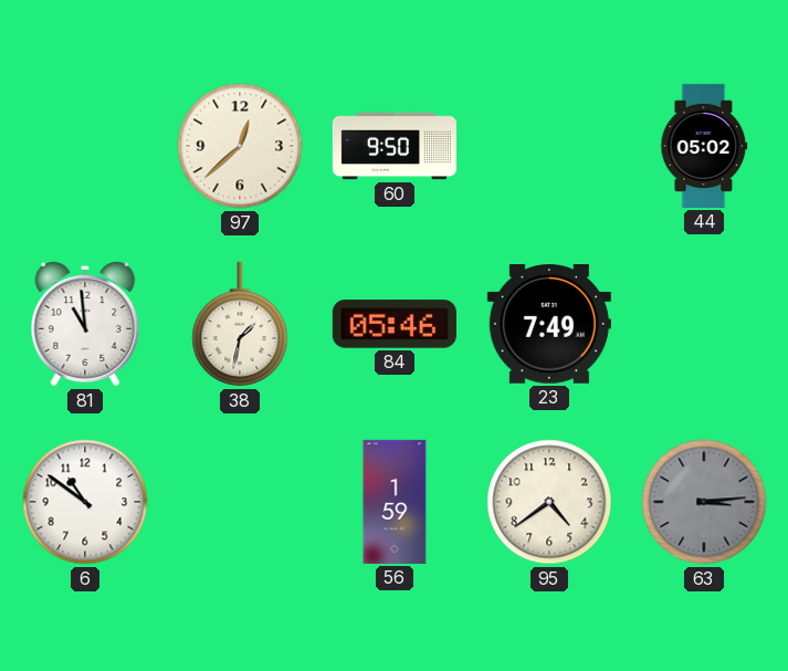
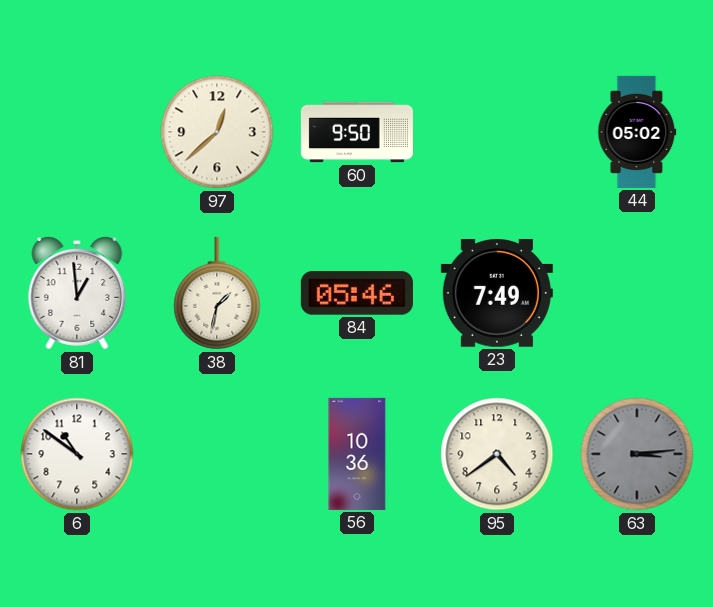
81: 10:59 -> 12:59 (77, 294)
56: 1:59 -> 10:36 (357, 454)
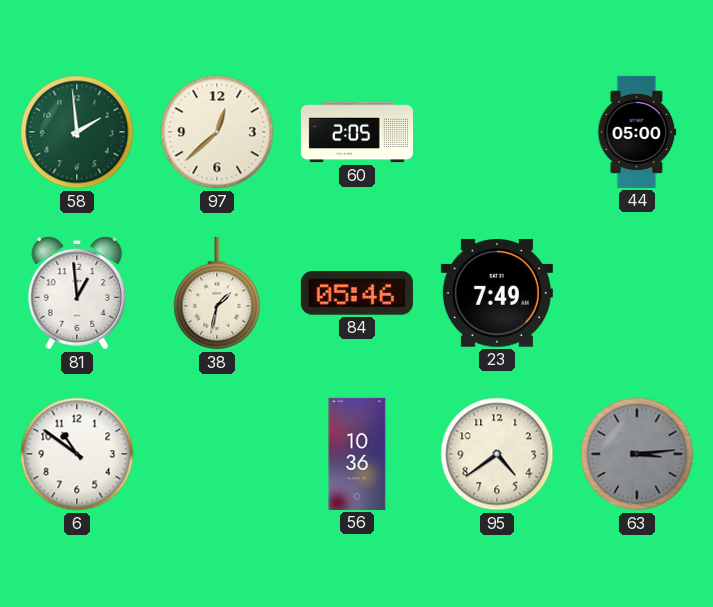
58: none -> 1:59 (77, 132)
60: 9:50 -> 2:05 (357, 132)
44: 05:02 -> 05:00 (637, 132)
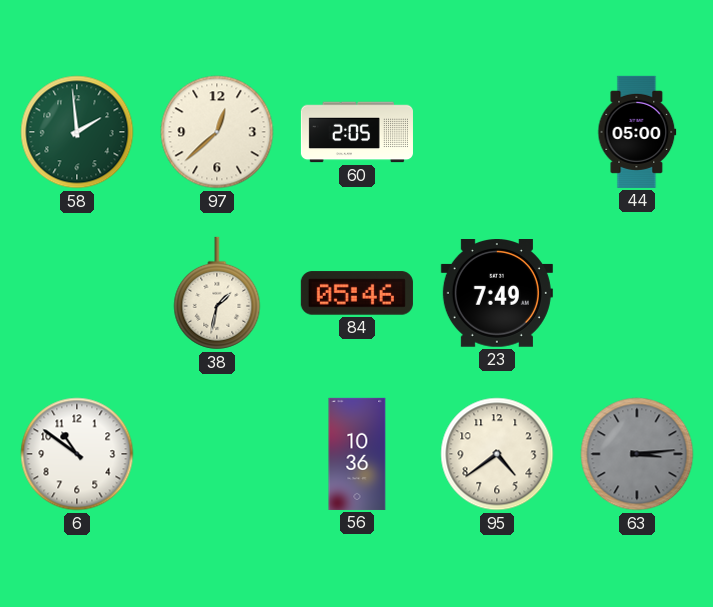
81: 12:59 -> none (77, 294)
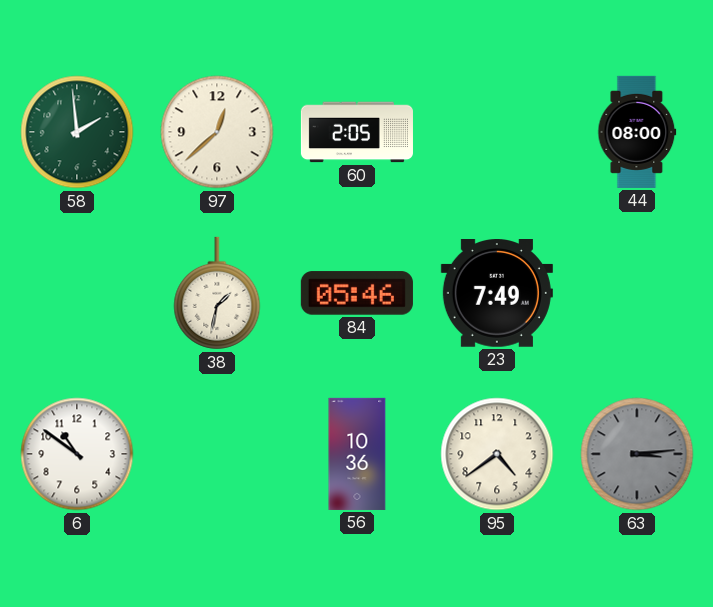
44: 05:00 -> 08:00 (637, 132)
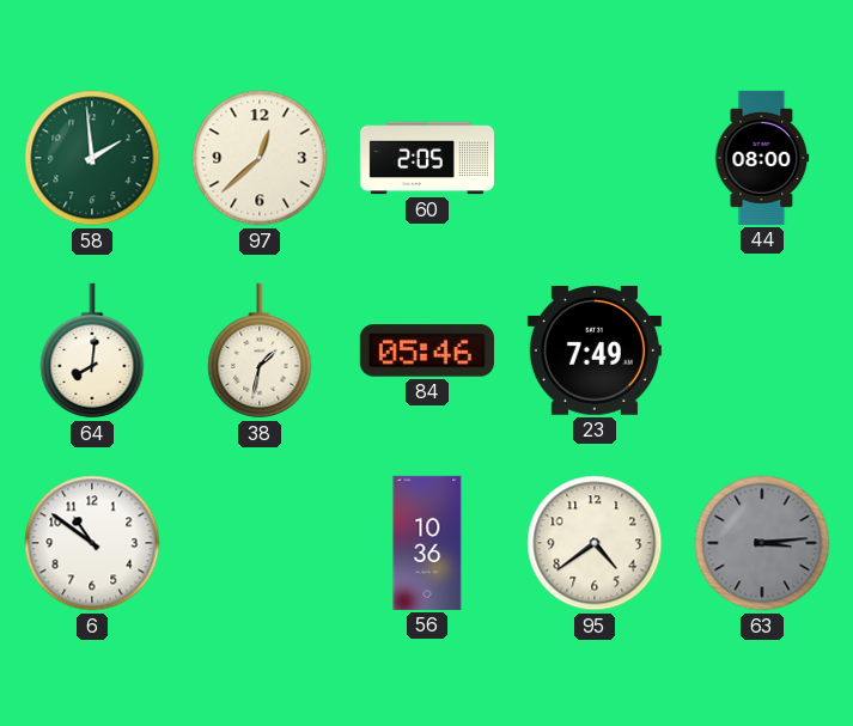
64: none -> 8:01 (92, 350)
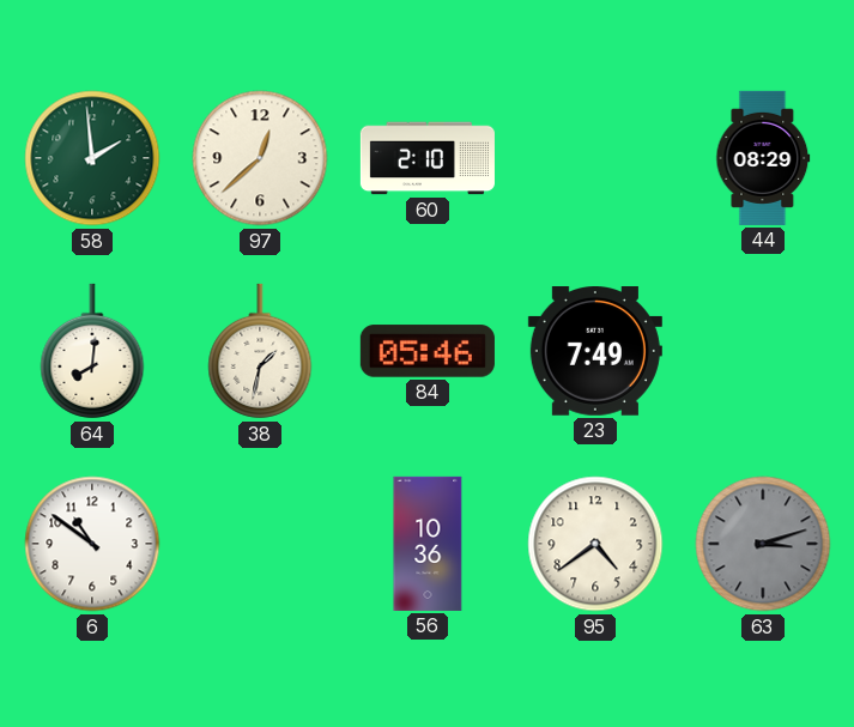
60: 2:05 -> 2:10 (428, 158)
44: 08:00 -> 08:29 (763, 158)
63: 3:14 -> 3:12 (763, 544)
